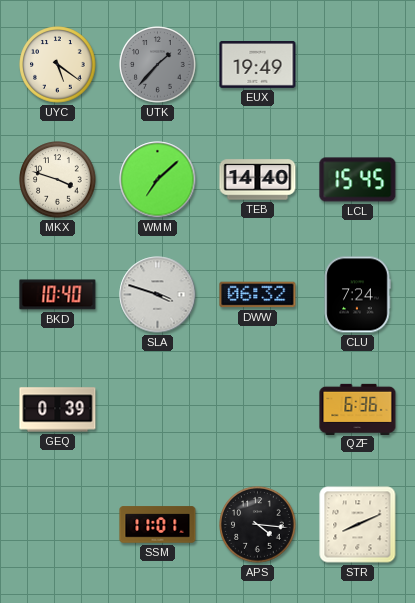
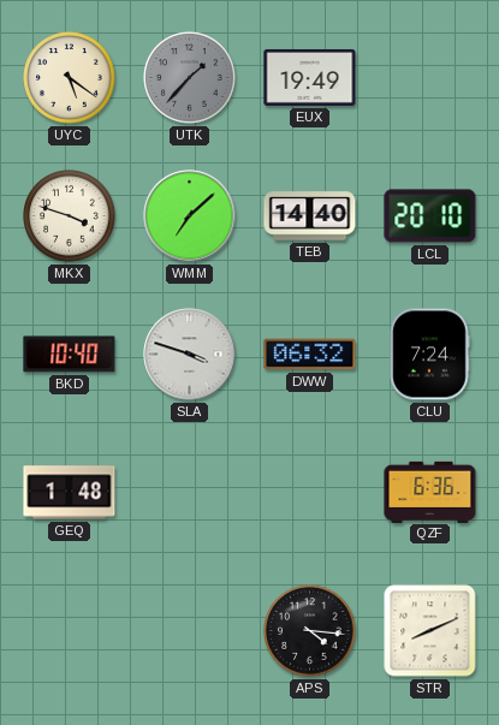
LCL: 15:45 -> 20:10 (430, 216)
GEQ: 0:39 -> 1:48 (70, 493)
SSM: 11:01 -> none (158, 525)
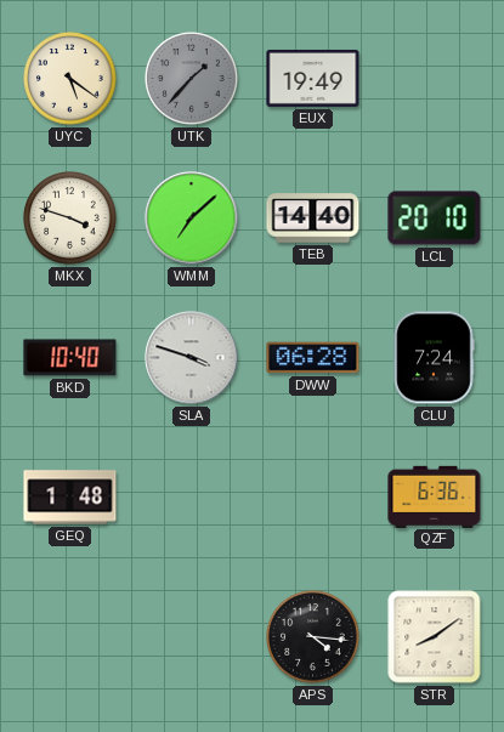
DWW: 06:32 -> 06:28 (313, 358)
STR: 8:11 -> 8:09 (435, 637)
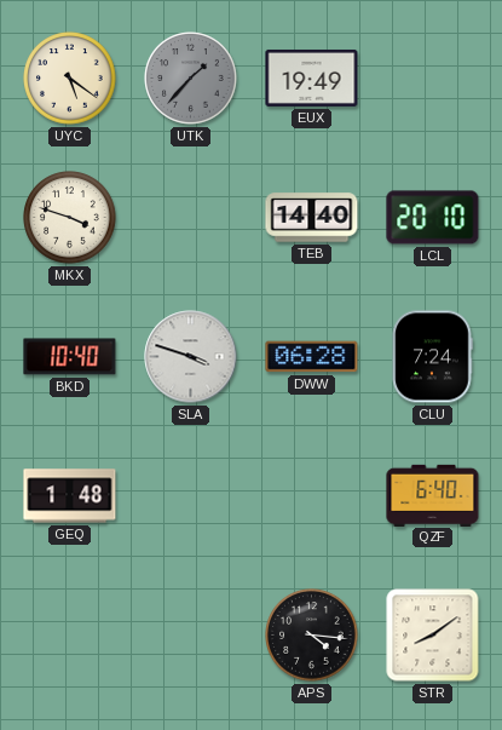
WMM: 7:08 -> none (192, 219)
QZF: 6:36 -> 6:40 (433, 495)
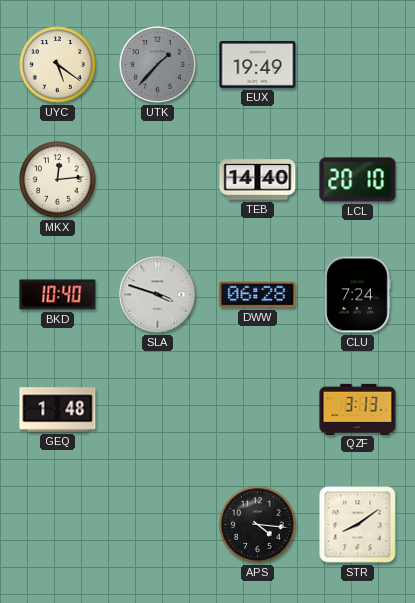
MKX: 3:48 -> 12:14 (58, 180)
QZF: 6:40 -> 3:13 (358, 409)
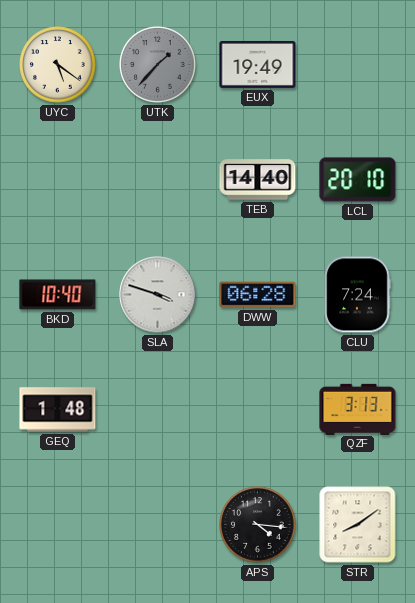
MKX: 12:14 -> none (58, 180)
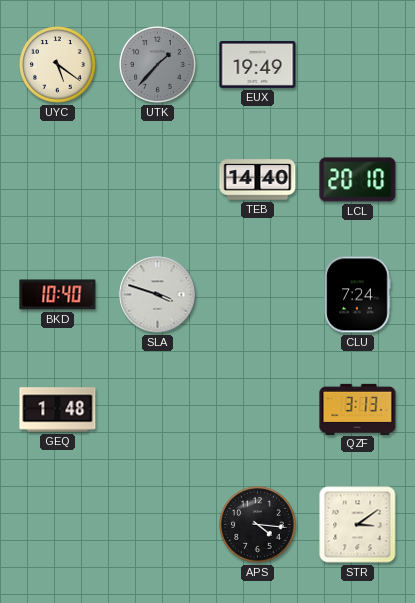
DWW: 06:28 -> none (258, 295)
STR: 8:09 -> 3:09 (358, 525)
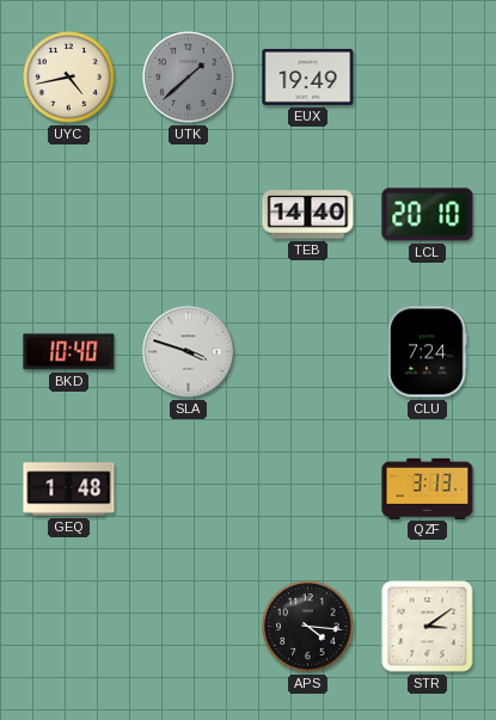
UYC: 5:21 -> 4:43 (69, 78)
UTK: 1:37 -> 1:38 (189, 78)
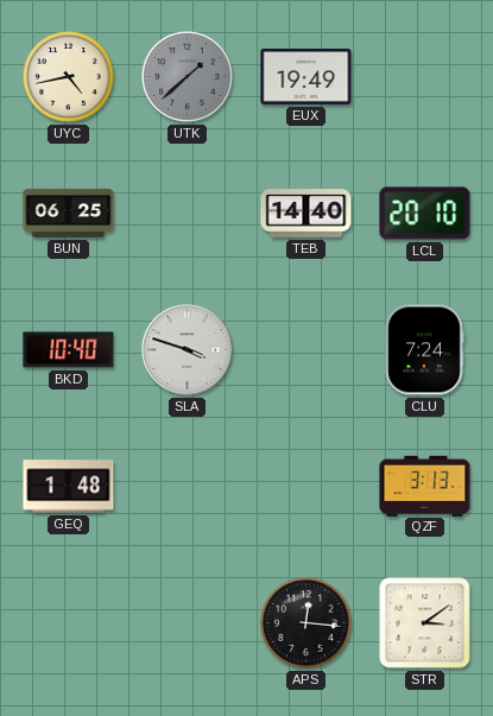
BUN: none -> 06:25 (69, 213)
APS: 4:16 -> 12:16 (306, 623)
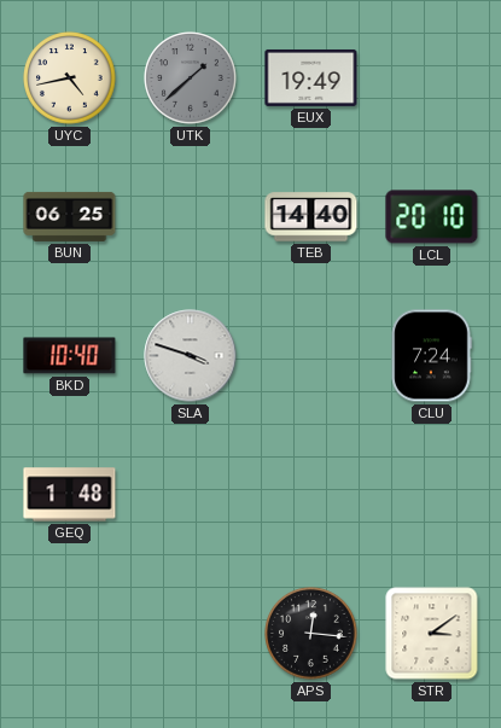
QZF: 3:13 -> none (425, 486)
